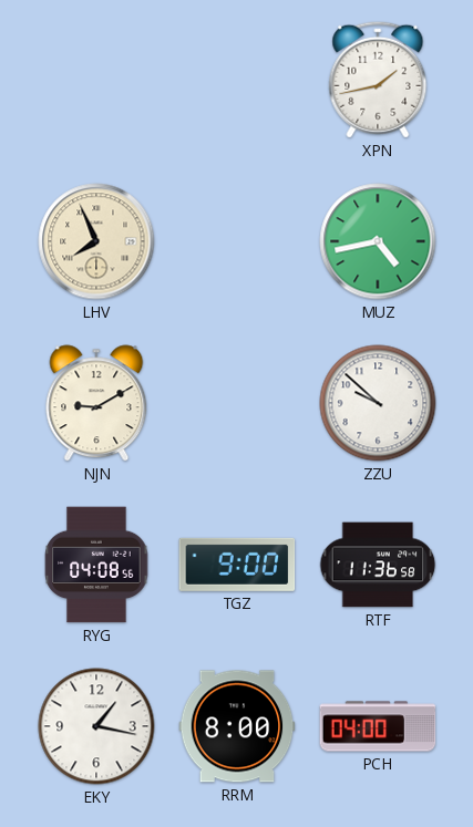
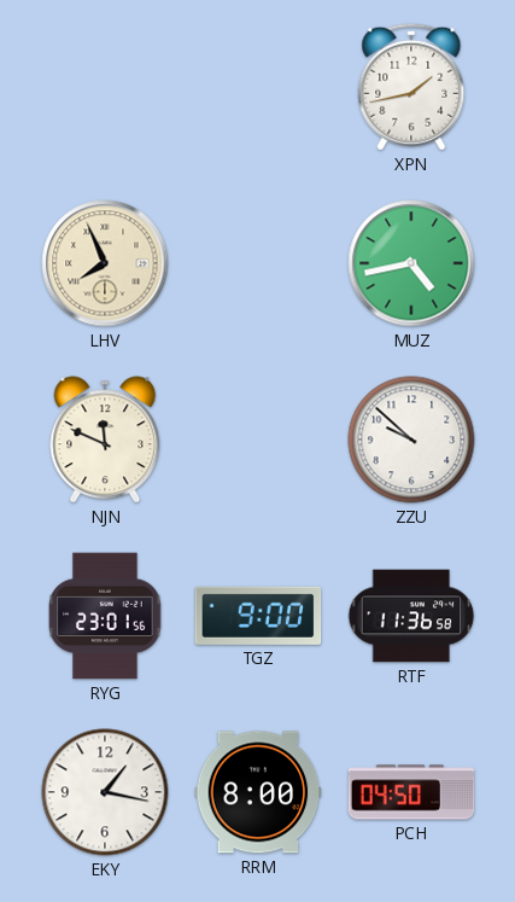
NJN: 9:10 -> 11:49 (105, 440)
RYG: 04:08 -> 23:01 (105, 616)
PCH: 04:00 -> 04:50 (411, 792)
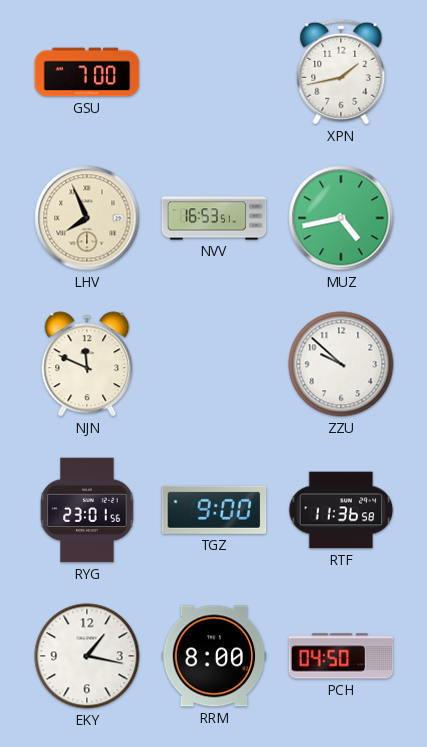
GSU: none -> 7:00 (87, 72)
NVV: none -> 16:53 (214, 218)
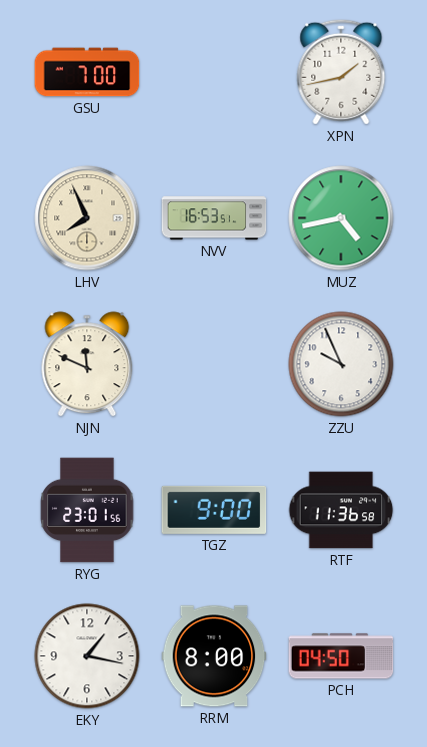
ZZU: 9:52 -> 9:56 (341, 364)
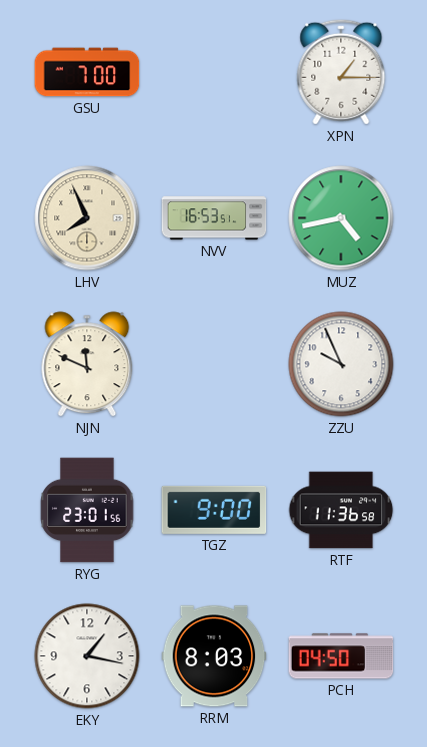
XPN: 1:43 -> 1:15 (341, 72)
RRM: 8:00 -> 8:03 (214, 656)
